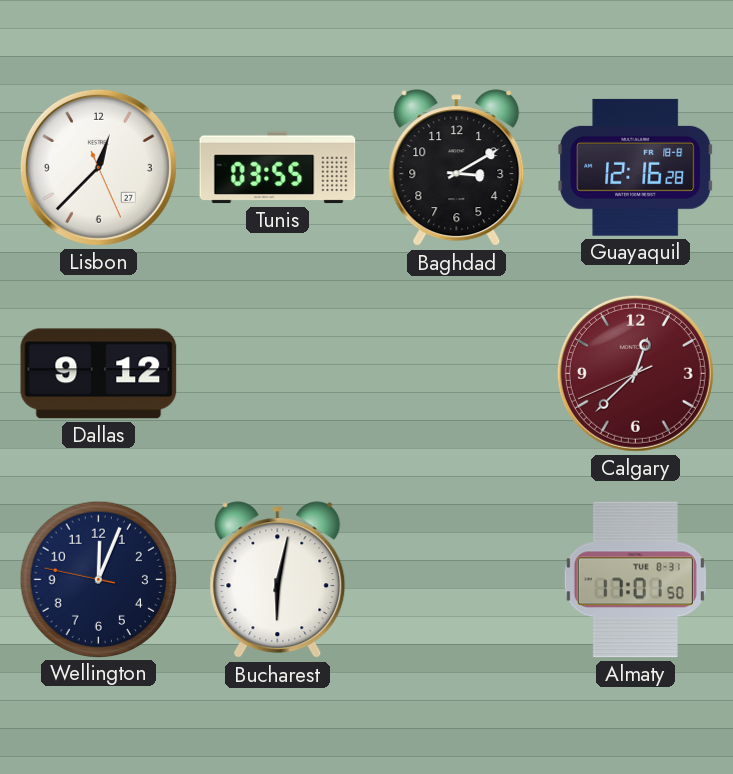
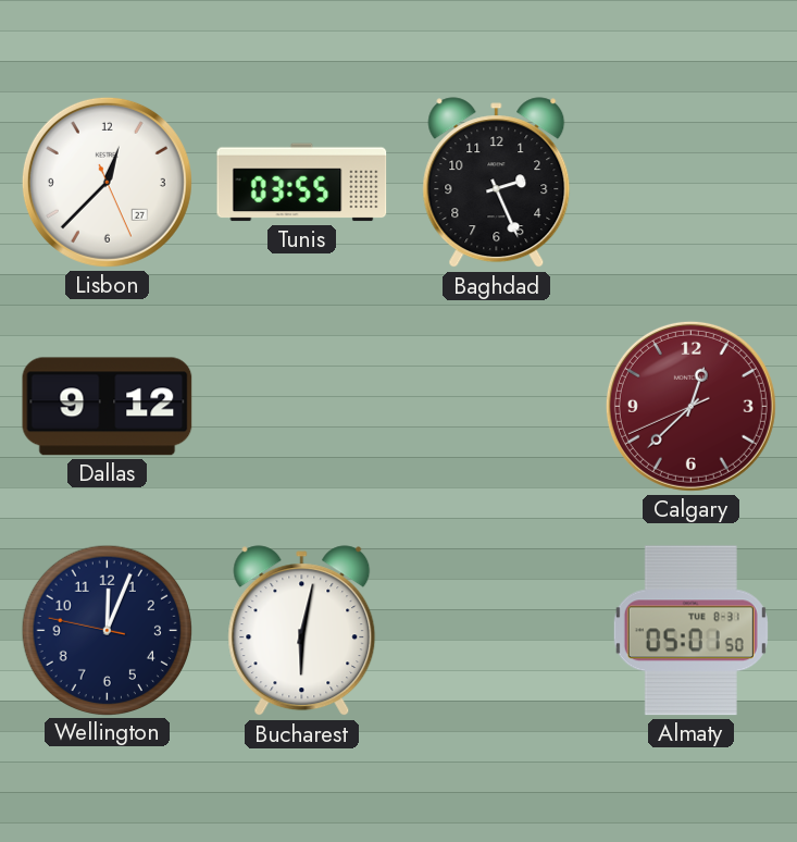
Baghdad: 3:10 -> 2:26 (497, 183)
Guayaquil: 12:16 -> none (636, 167)
Almaty: 17:01 -> 05:01 (690, 631)
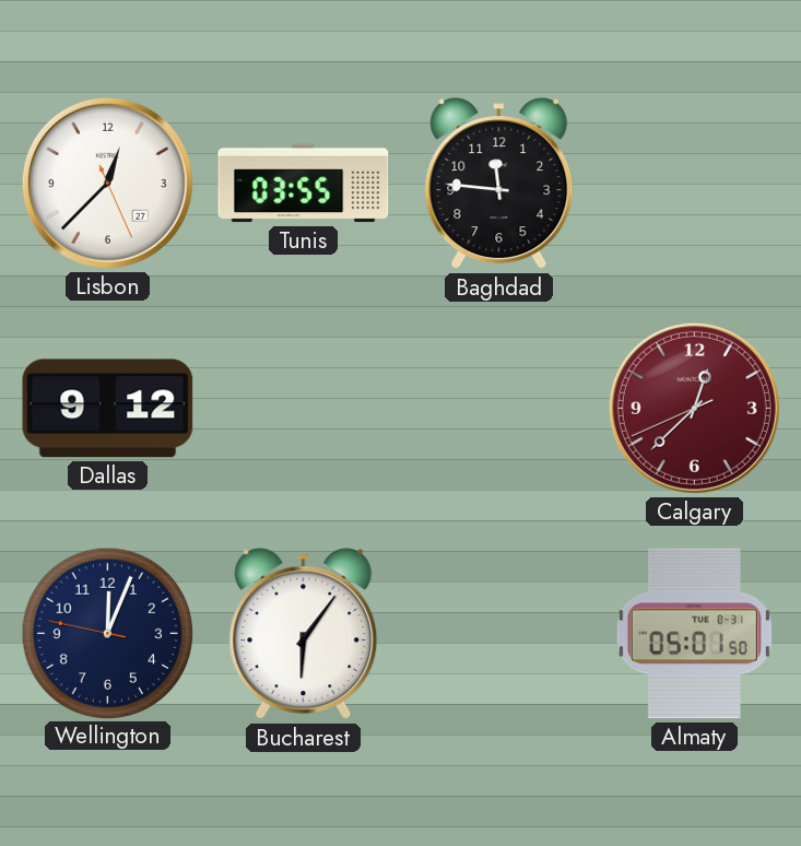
Baghdad: 2:26 -> 11:46 (499, 184)
Bucharest: 6:02 -> 6:06 (304, 634)
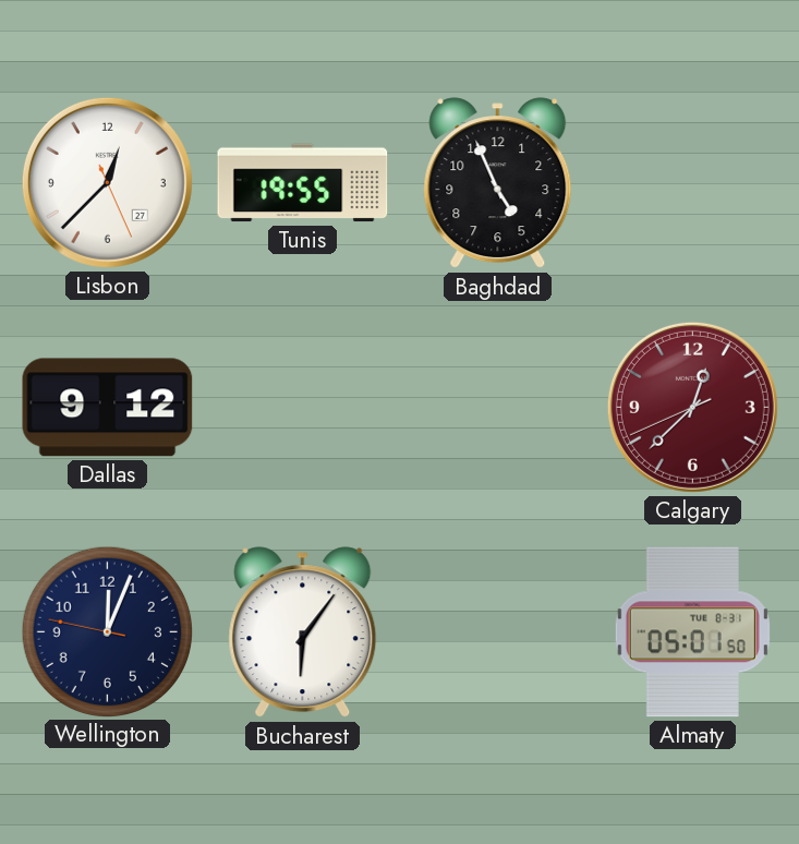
Tunis: 03:55 -> 19:55 (303, 183)
Baghdad: 11:46 -> 4:56 (498, 183)
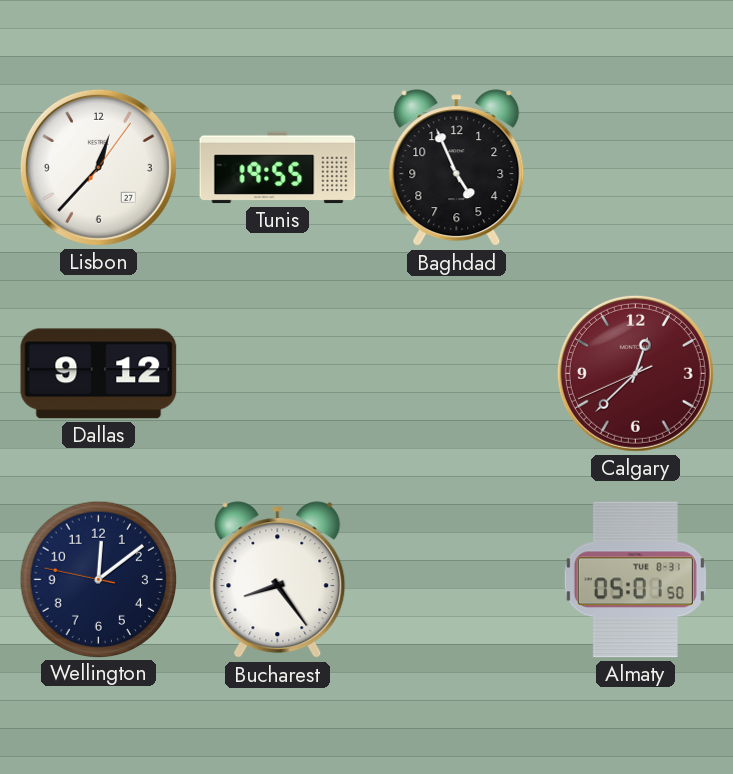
Lisbon: 12:37:26 -> 12:37:06 (98, 167)
Wellington: 12:03 -> 12:08 (98, 579)
Bucharest: 6:06 -> 8:24 (278, 580)
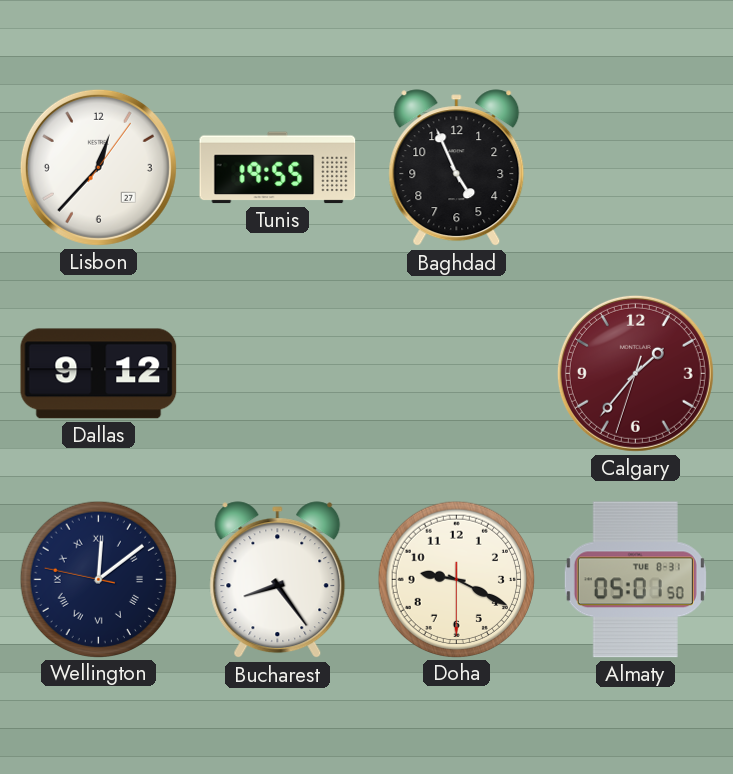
Calgary: 12:37 -> 1:36 (635, 373)
Wellington numerals: Arabic -> Roman (98, 579)
Doha: none -> 9:19 (456, 579)
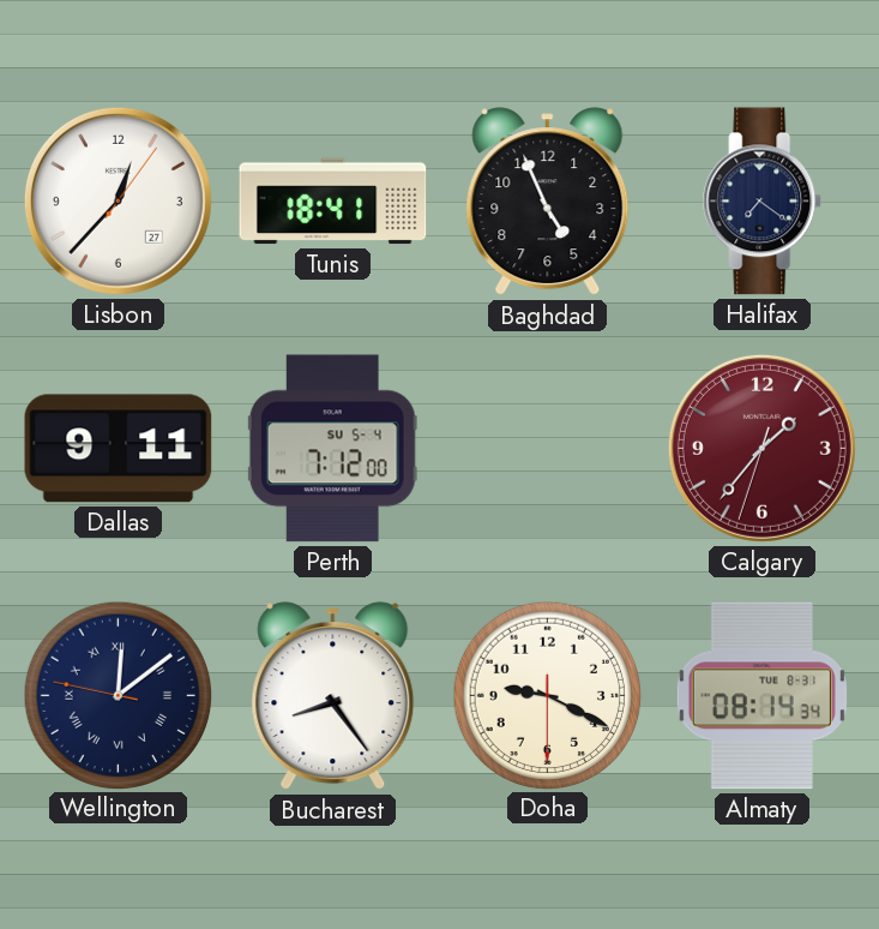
Tunis: 19:55 -> 18:41 (333, 202)
Halifax: none -> 7:21 (763, 202)
Dallas: 9:12 -> 9:11 (119, 449)
Perth: none -> 7:12 (332, 449)
Almaty: 05:01 -> 08:14 (761, 696)
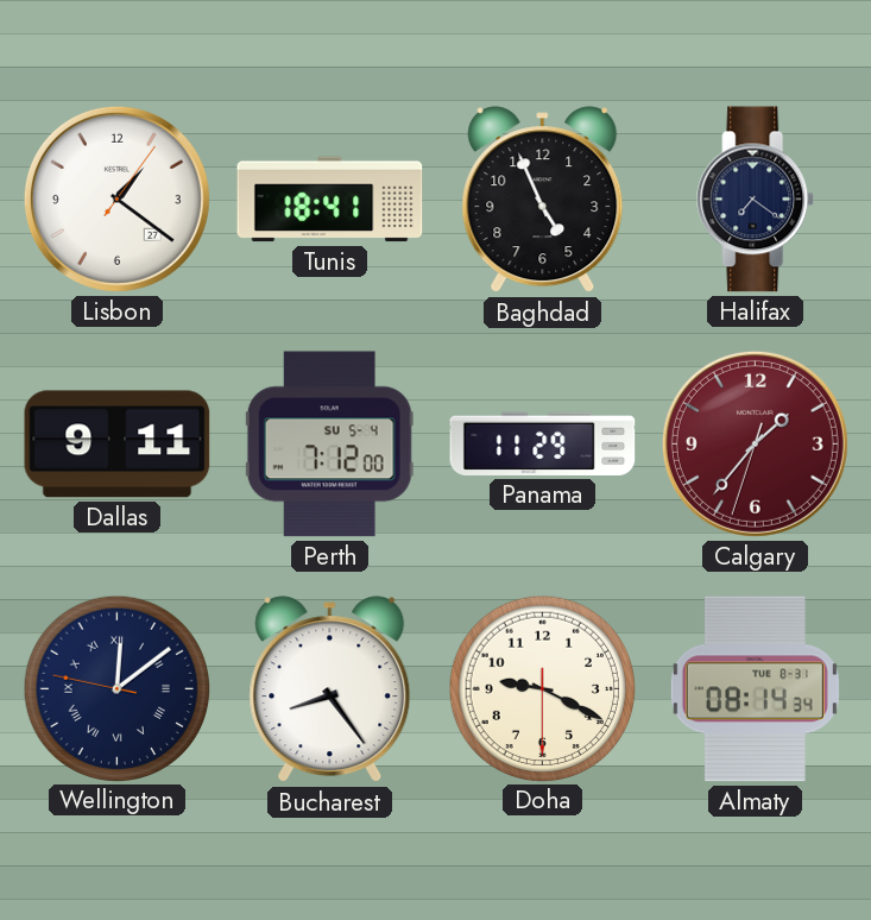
Lisbon: 12:37 -> 1:21 (116, 199)
Panama: none -> 11:29 (543, 443)
